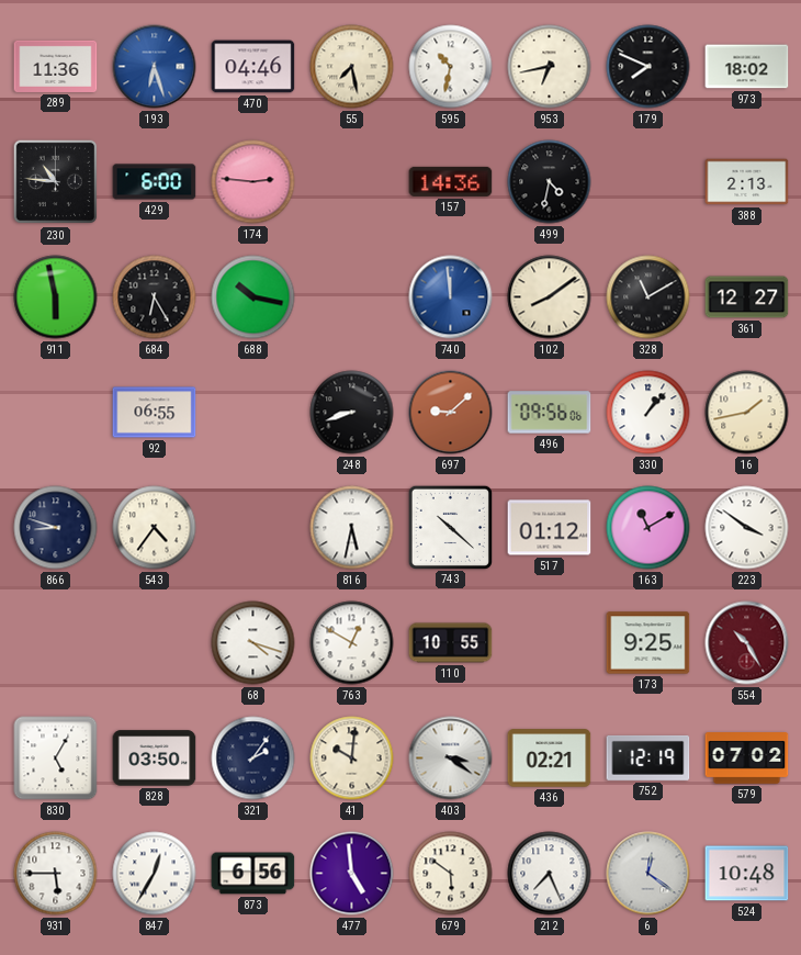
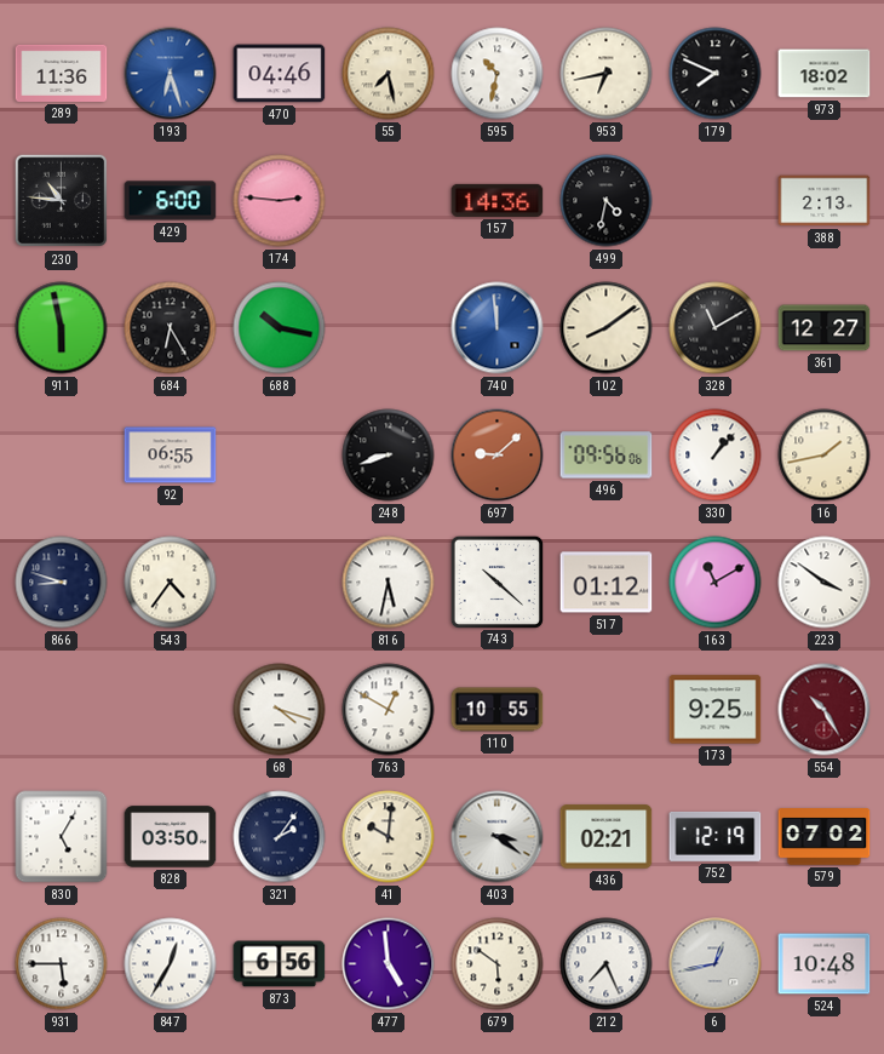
6: 12:21 -> 12:43 (716, 964)
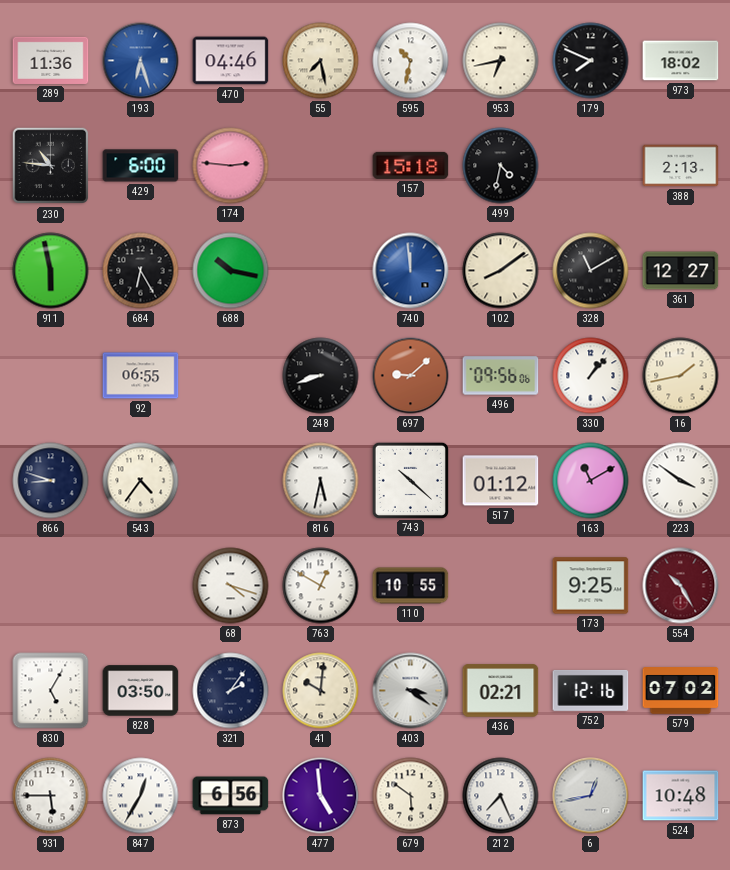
157: 14:36 -> 15:18 (411, 165)
752: 12:19 -> 12:16 (591, 690)
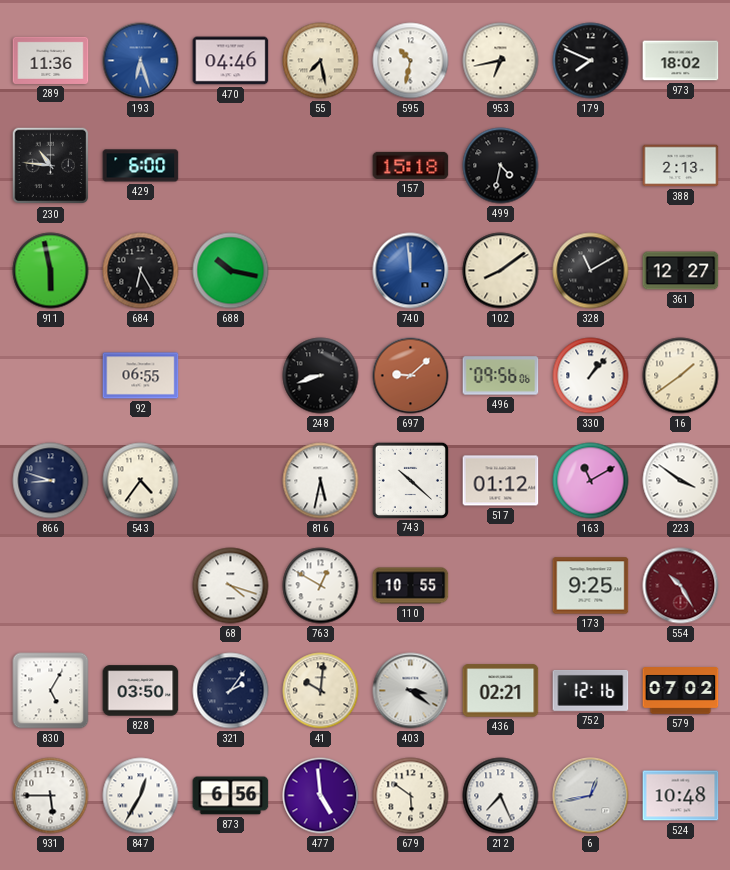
174: 2:46 -> none (231, 166)
16: 1:43 -> 1:39 (681, 376)
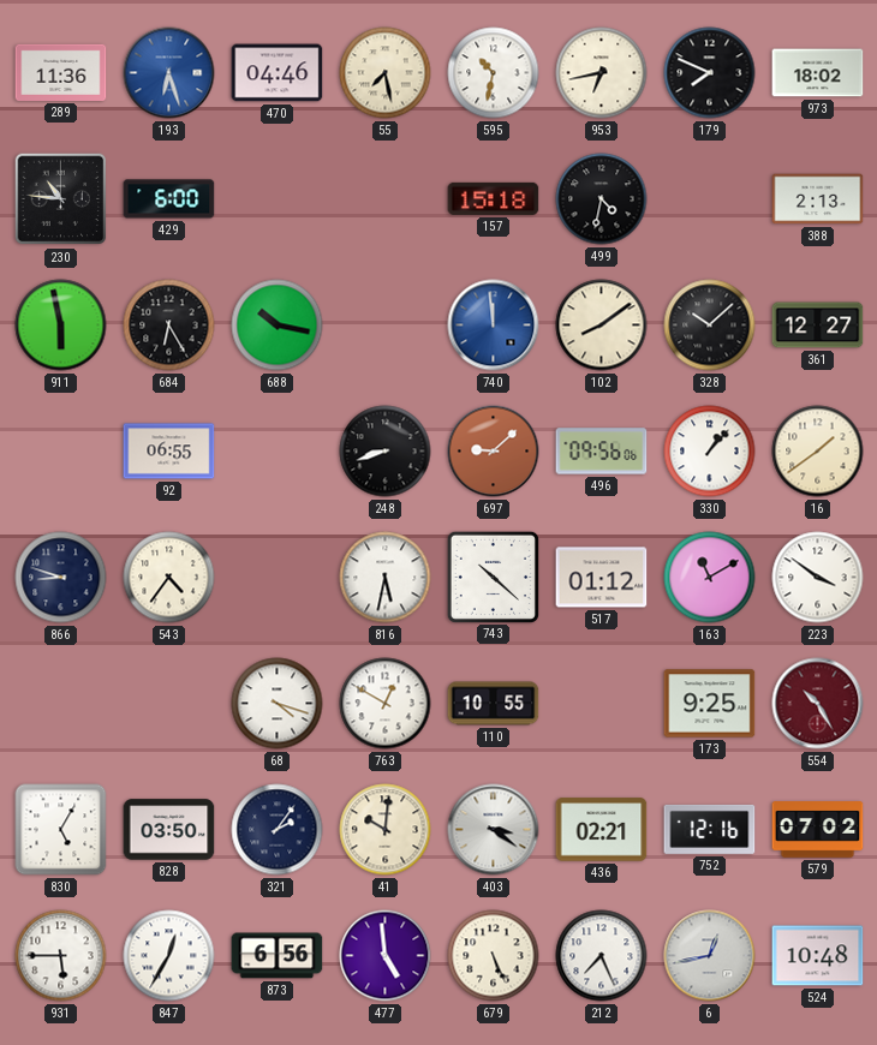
328: 11:10 -> 10:08 (710, 326)
679: 5:51 -> 5:26 (494, 956)
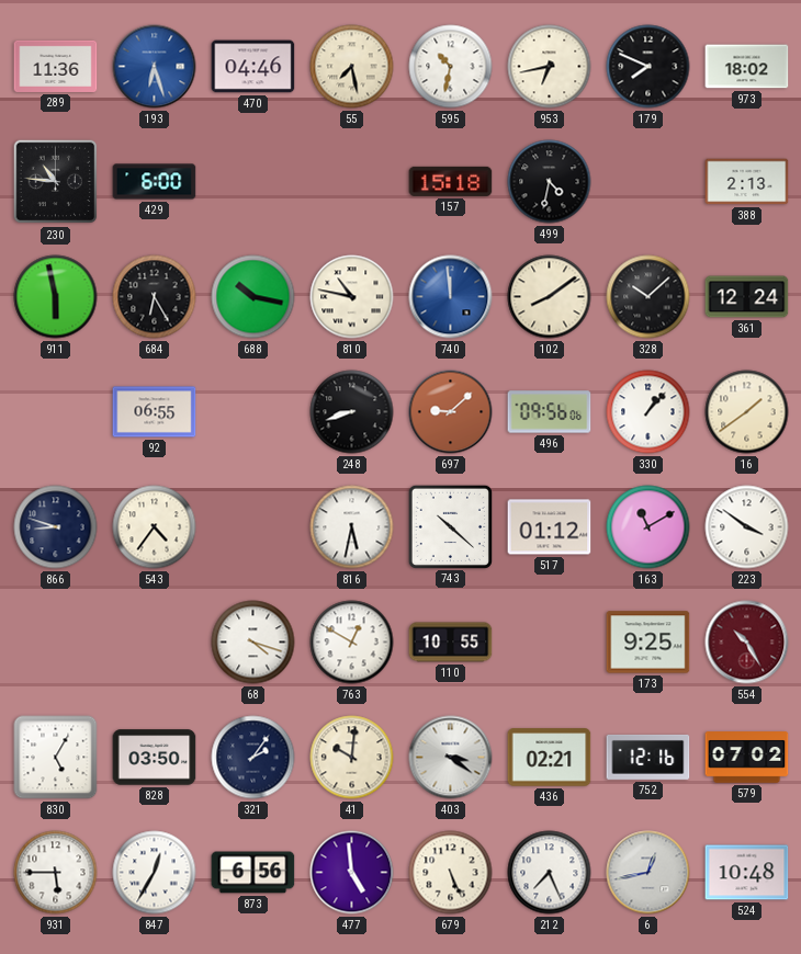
810: none -> 10:47 (352, 297)
361: 12:27 -> 12:24 (747, 297)
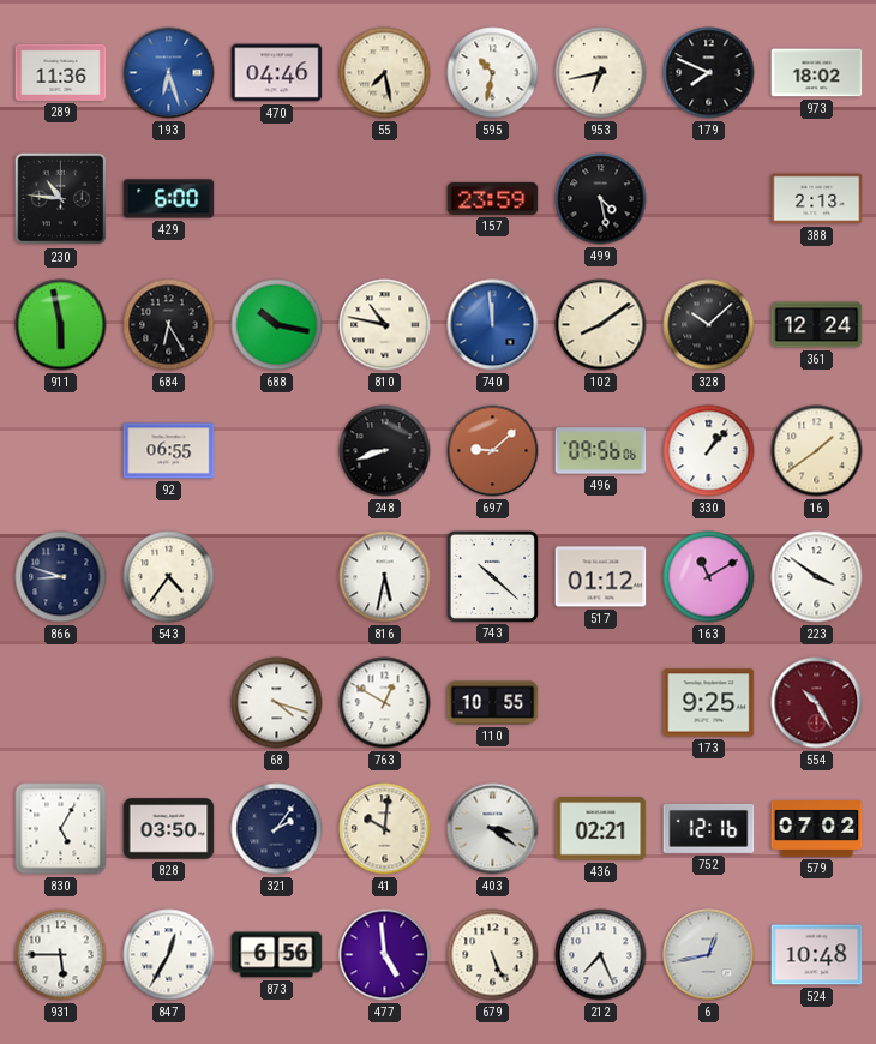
157: 15:18 -> 23:59 (493, 198)
499: 4:32 -> 4:28 (601, 199)
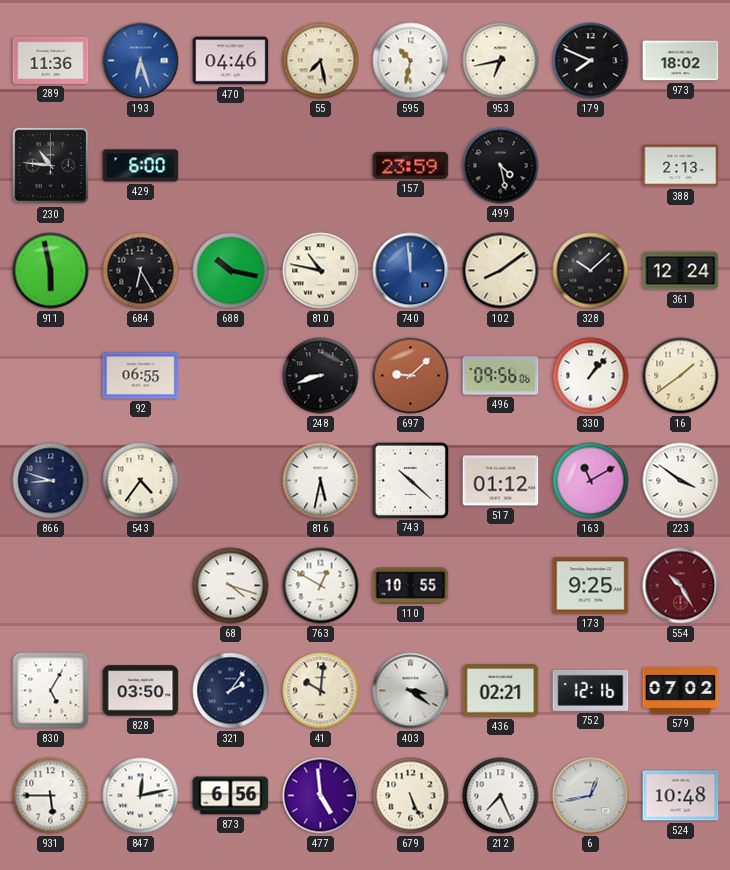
847: 12:35 -> 12:13 (141, 796)
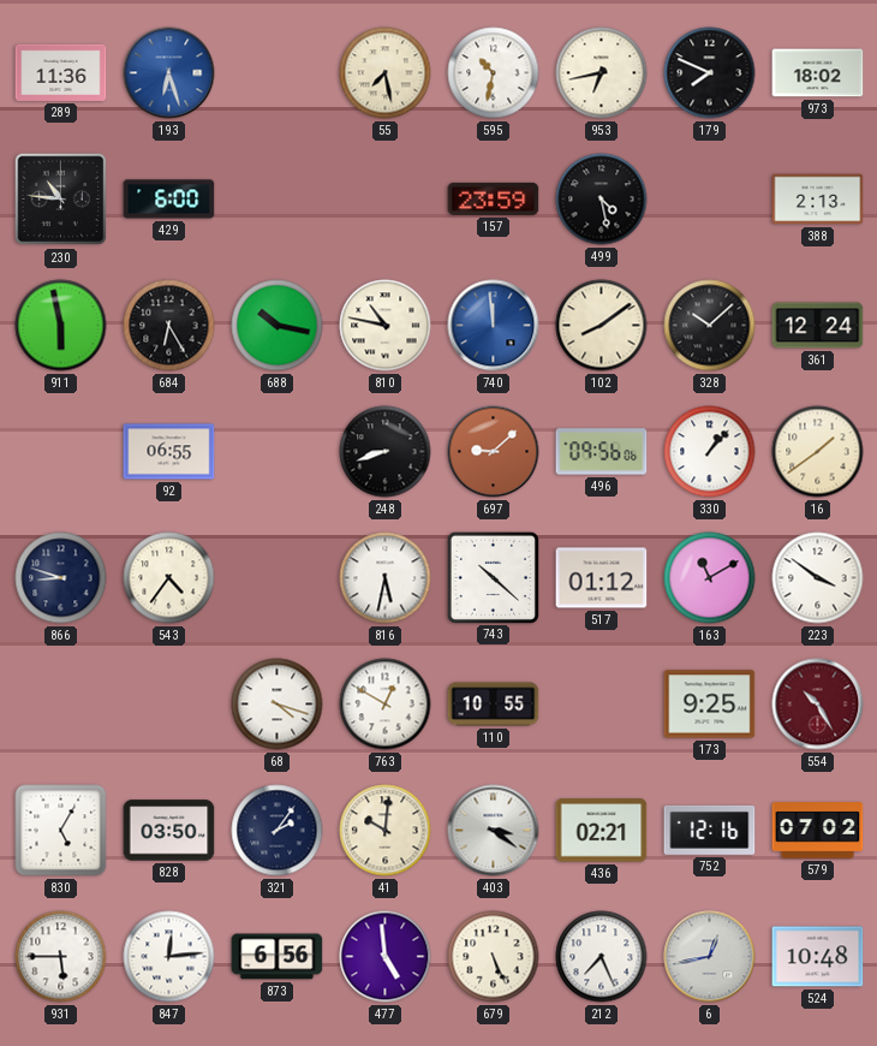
470: 04:46 -> none (231, 61)
847: 12:13 -> 12:14 (169, 957)
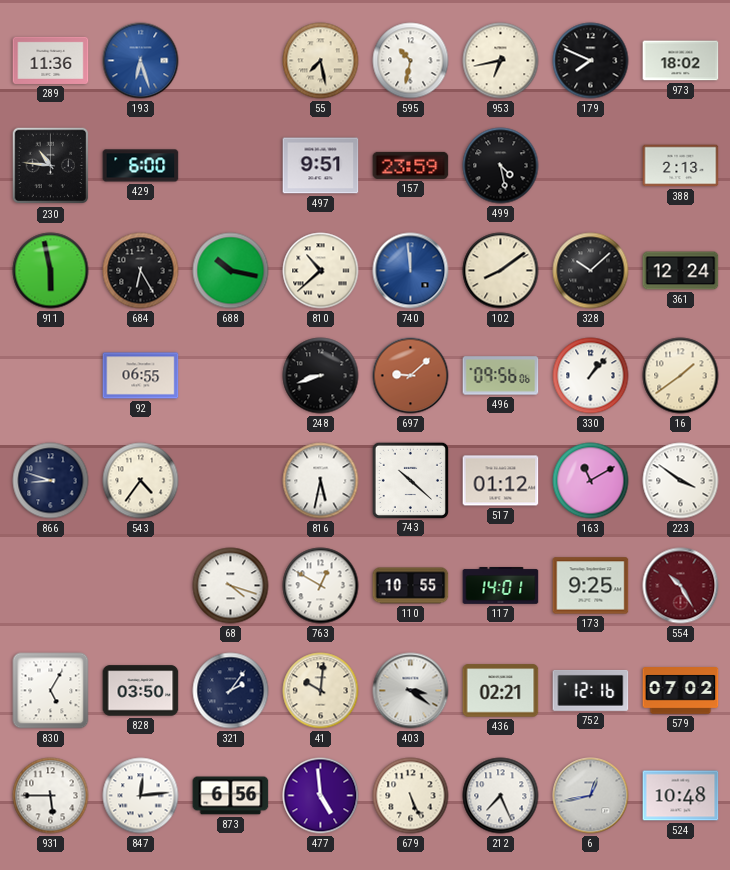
497: none -> 9:51 (321, 166)
810: 10:47 -> 10:38 (321, 271)
117: none -> 14:01 (501, 586)
